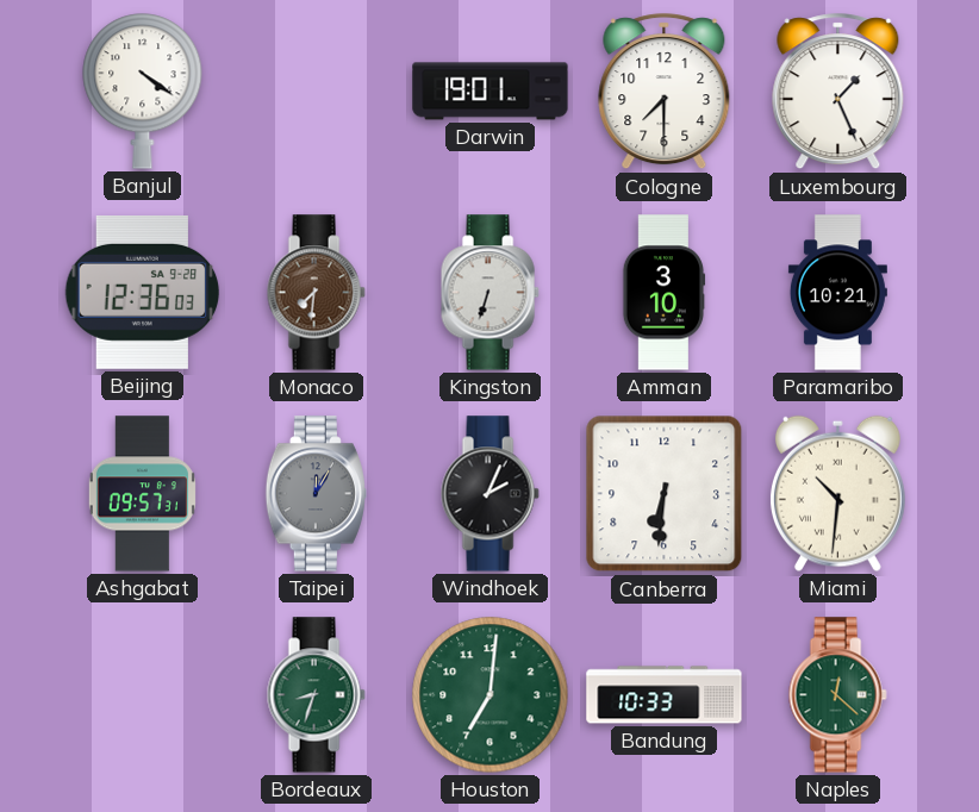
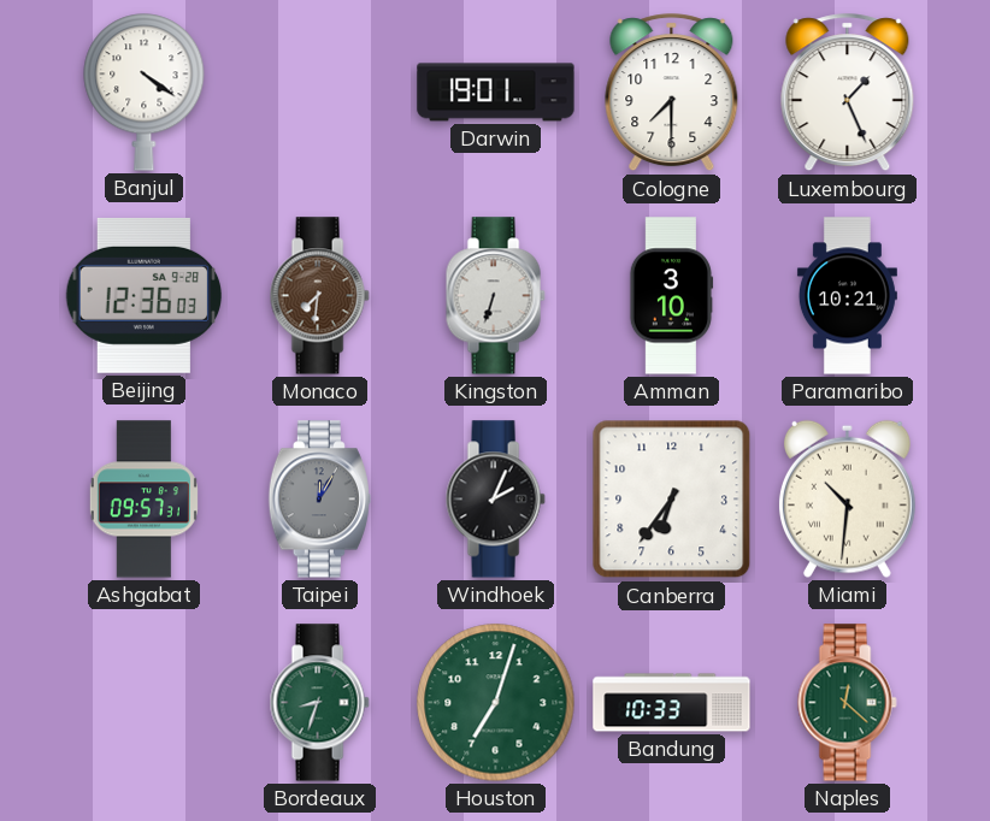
Canberra: 6:31 -> 6:36 (672, 500)
Houston: 7:01 -> 7:03 (496, 703)
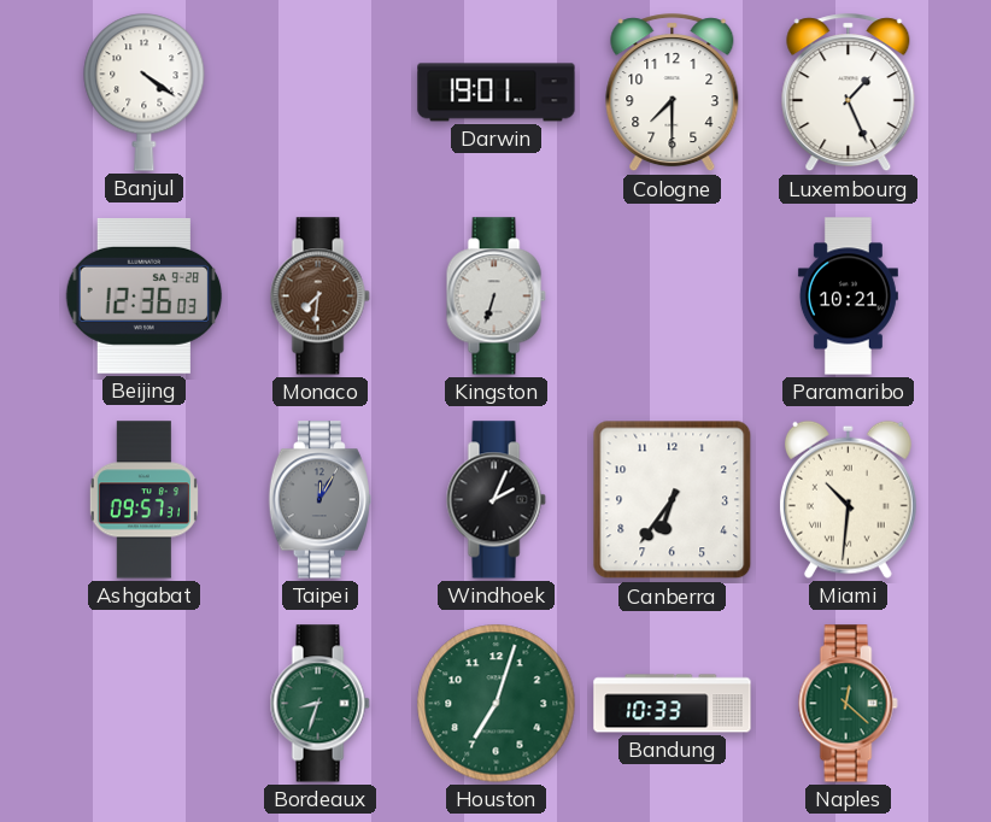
Amman: 3:10 -> none (671, 296)
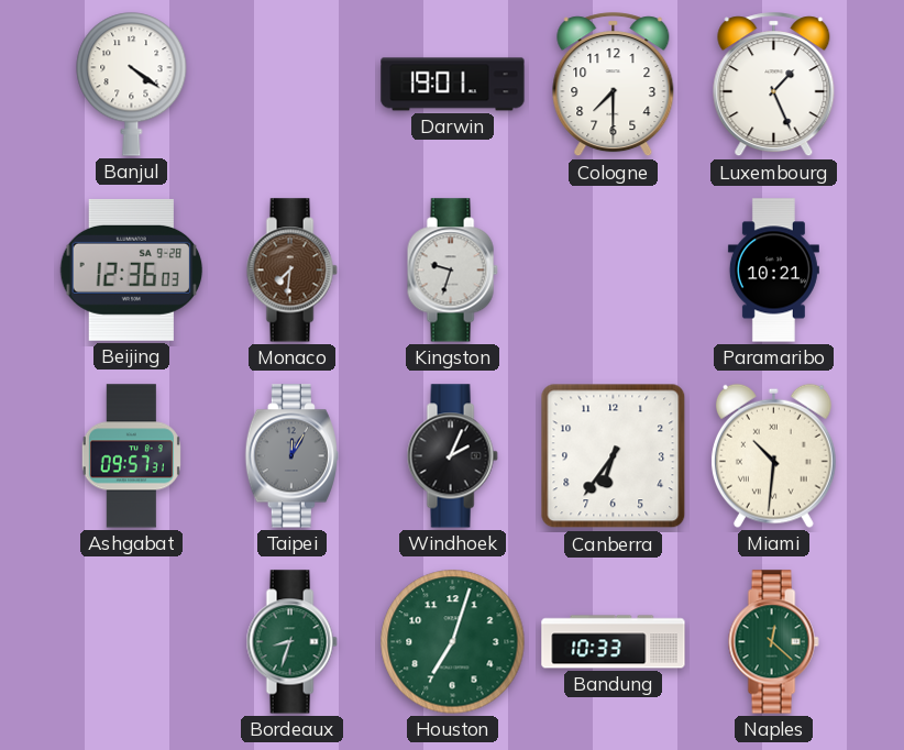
Kingston: 6:33 -> 9:33 (452, 271)
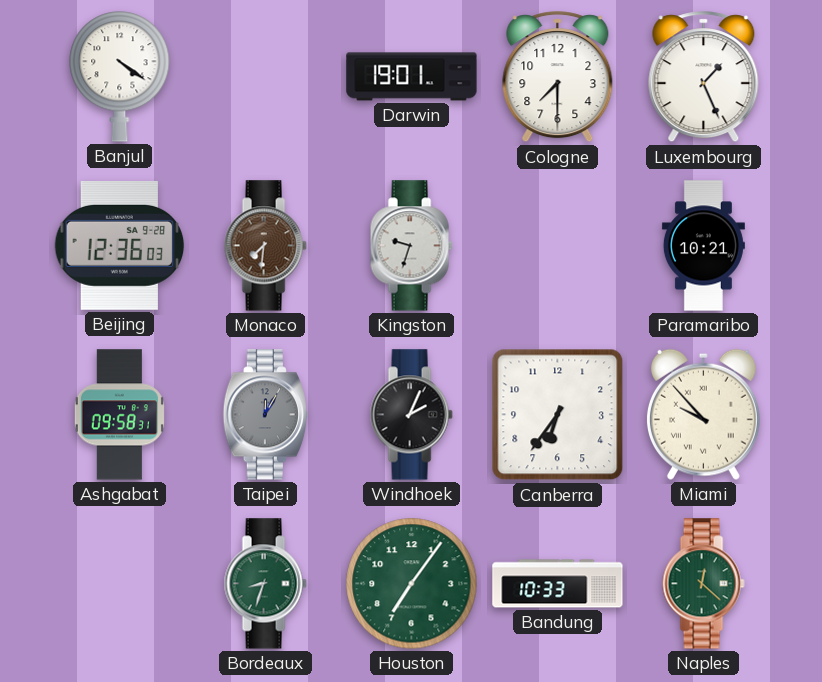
Ashgabat: 09:57 -> 09:58 (119, 415)
Miami: 10:31 -> 9:53 (703, 414)
Houston: 7:03 -> 7:06 (412, 584)
